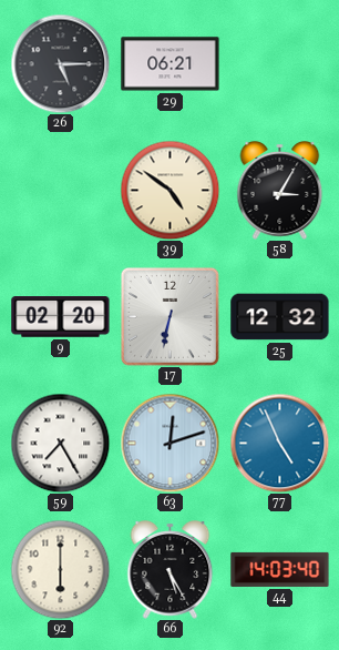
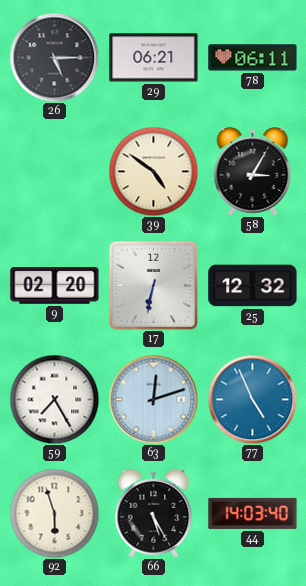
78: none -> 06:11 (253, 58)
92: 6:00 -> 5:57 (54, 513)
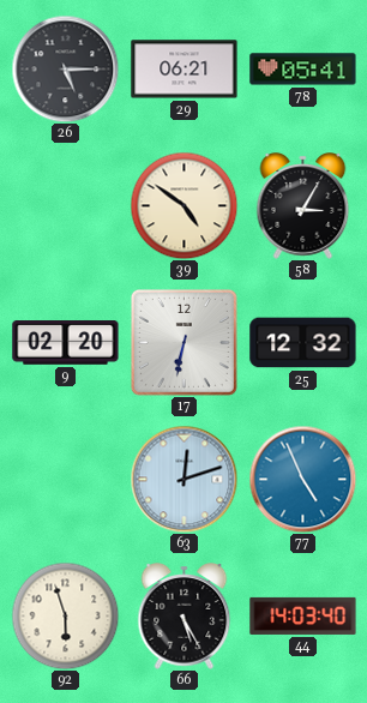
78: 06:11 -> 05:41 (303, 70)
59: 7:25 -> none (54, 399)
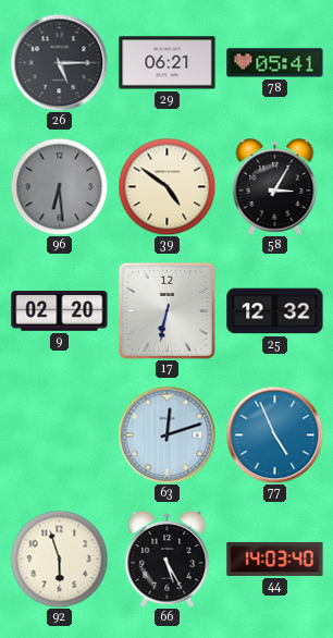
96: none -> 6:29 (59, 186)
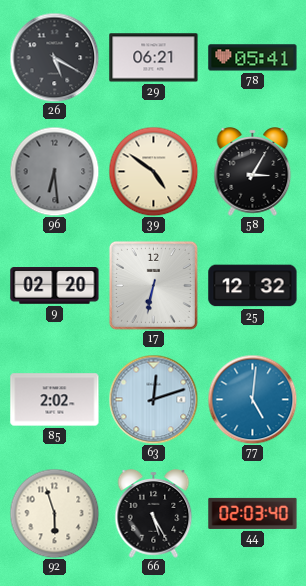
26: 5:15 -> 5:20 (54, 57)
85: none -> 2:02 (55, 400)
77: 4:56 -> 5:01 (252, 399)
44: 14:03 -> 02:03 (253, 513)
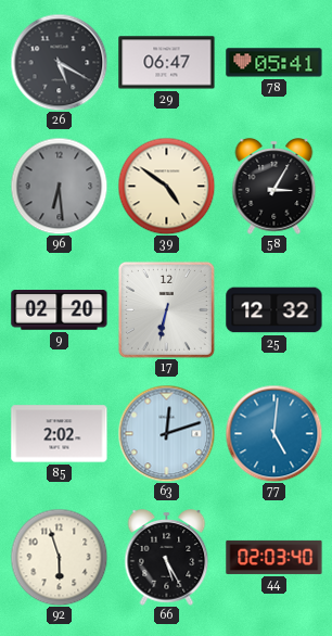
29: 06:21 -> 06:47 (167, 63)
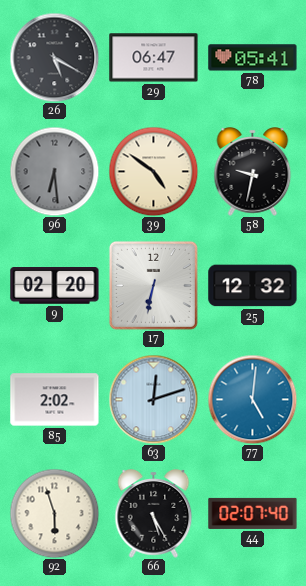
58: 3:05 -> 9:32 (253, 172)
44: 02:03 -> 02:07 (253, 513)
